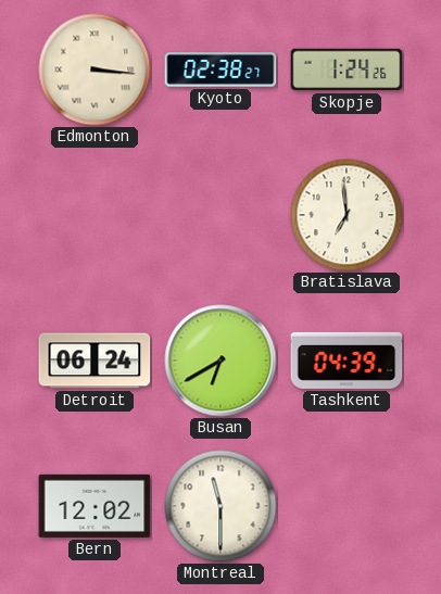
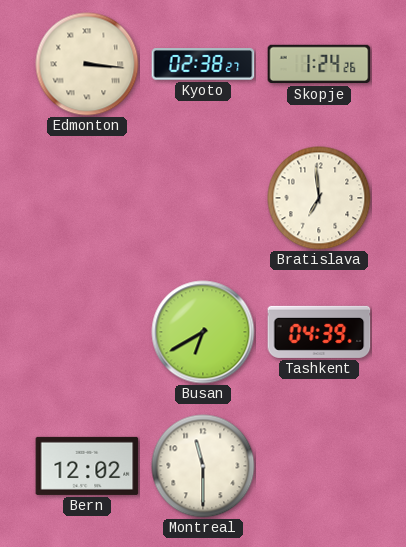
Detroit: 06:24 -> none (94, 361)
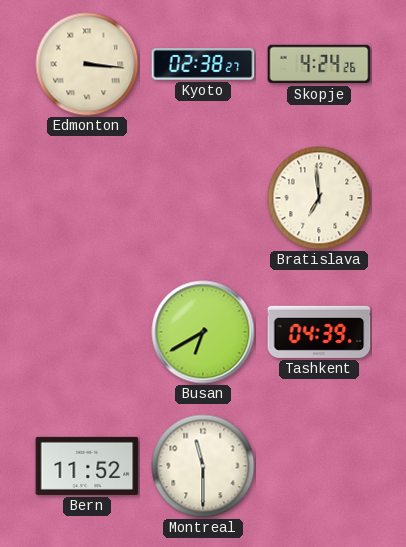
Skopje: 1:24 -> 4:24 (319, 64)
Bern: 12:02 -> 11:52 (87, 466)
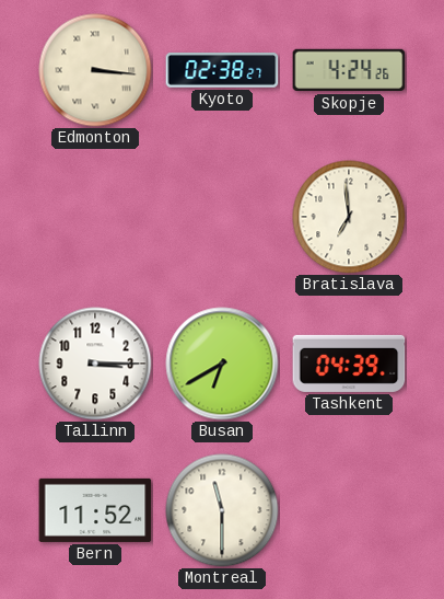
Tallinn: none -> 3:15 (95, 364)
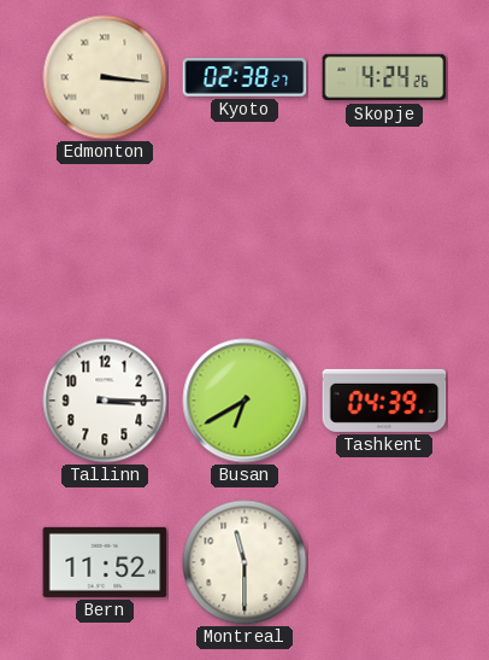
Bratislava: 6:59 -> none (349, 217)
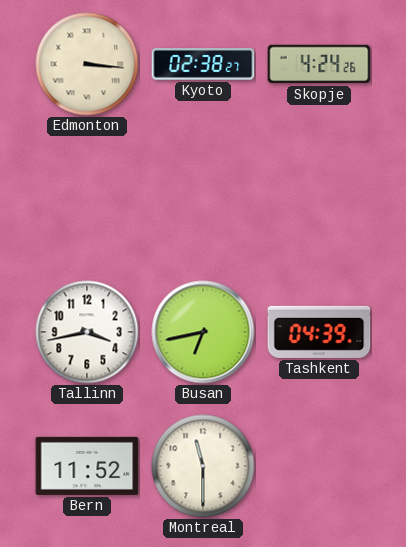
Tallinn: 3:15 -> 3:43 (87, 332)
Busan: 6:40 -> 6:43 (203, 332)
